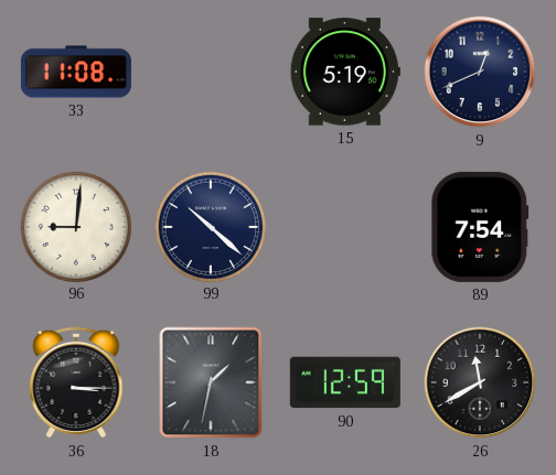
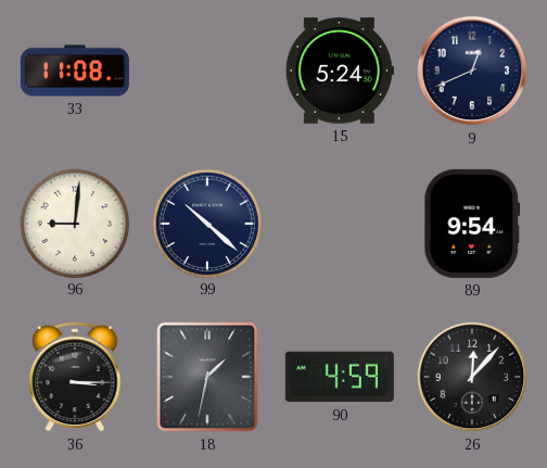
15: 5:19 -> 5:24 (340, 71)
89: 7:54 -> 9:54 (472, 224)
90: 12:59 -> 4:59 (340, 377)
26: 11:40 -> 12:07 (472, 377)
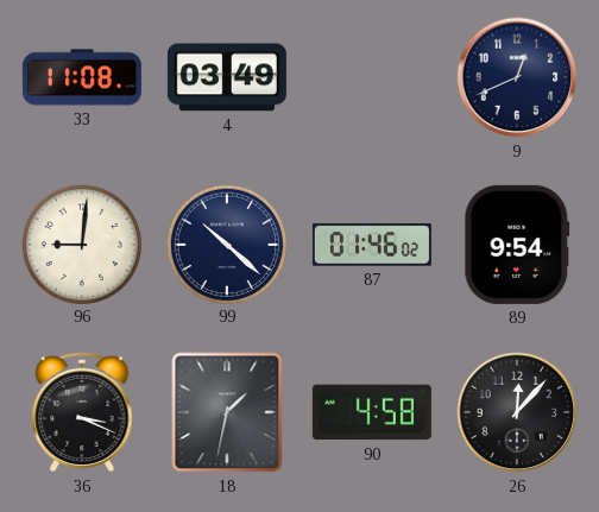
4: none -> 03:49 (227, 77)
15: 5:24 -> none (340, 71)
87: none -> 01:46 (372, 245)
36: 3:15 -> 3:19 (82, 412)
90: 4:59 -> 4:58 (372, 412)
